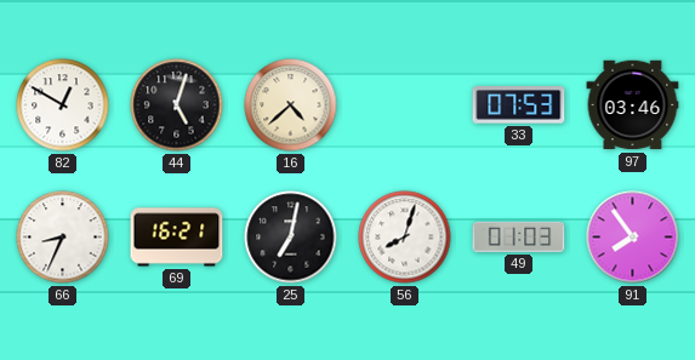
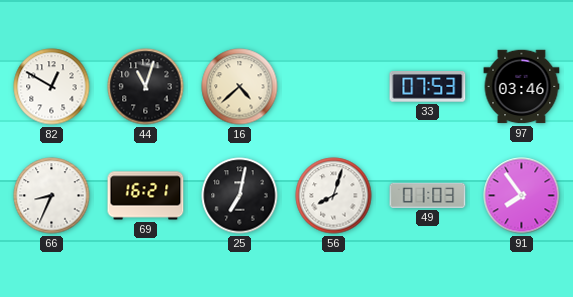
44: 5:03 -> 11:03 (146, 87)
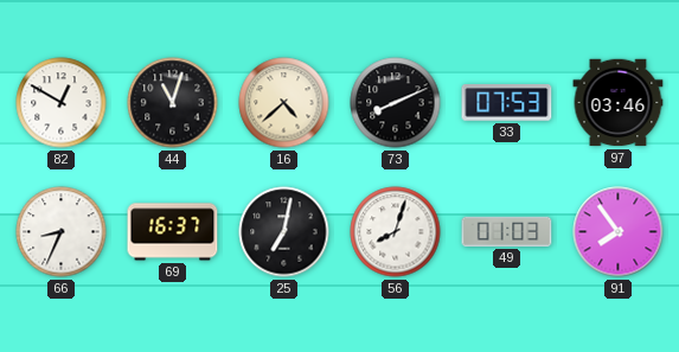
73: none -> 8:11 (396, 103)
69: 16:21 -> 16:37 (173, 232)
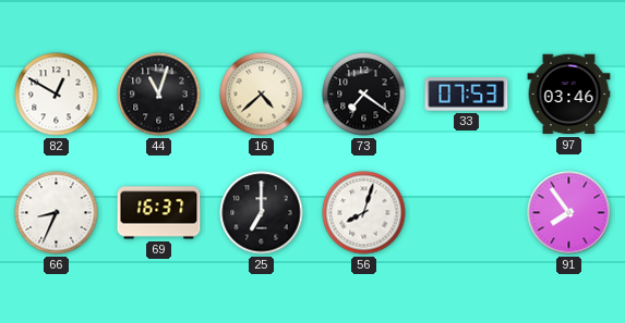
73: 8:11 -> 7:21 (364, 95)
25: 7:02 -> 7:00 (262, 213)
49: 01:03 -> none (507, 231)
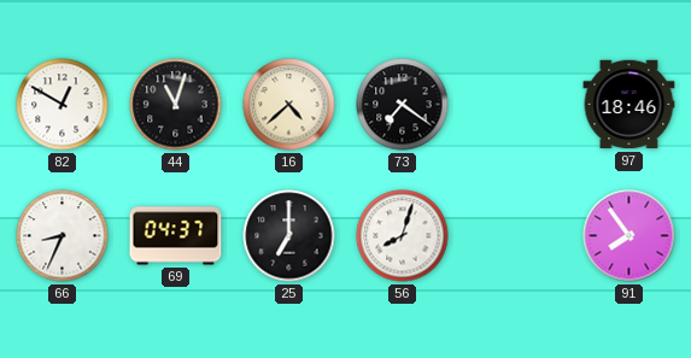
33: 07:53 -> none (467, 95)
97: 03:46 -> 18:46 (629, 105)
69: 16:37 -> 04:37 (176, 236)
